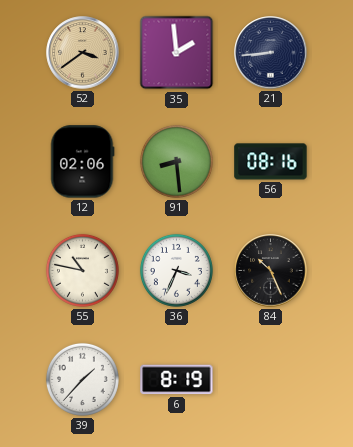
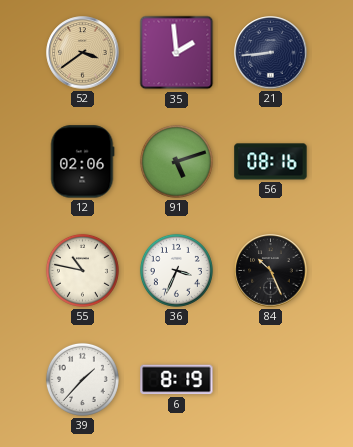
91: 8:29 -> 5:12 (176, 161)
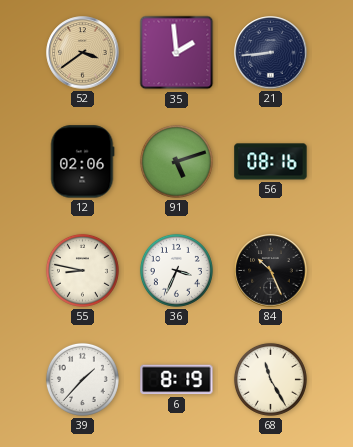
55: 10:47 -> 8:47 (82, 270)
68: none -> 11:25 (270, 379)
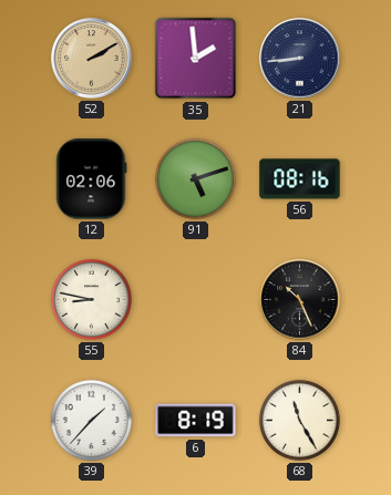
52: 3:39 -> 2:10 (92, 59)
36: 3:34 -> none (176, 270)
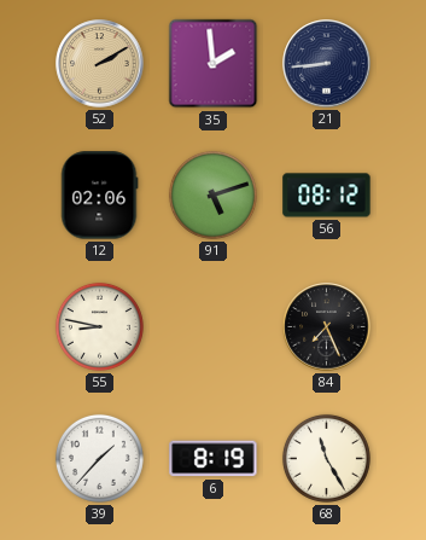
56: 08:16 -> 08:12 (327, 196)
84: 10:26 -> 7:26 (327, 327)
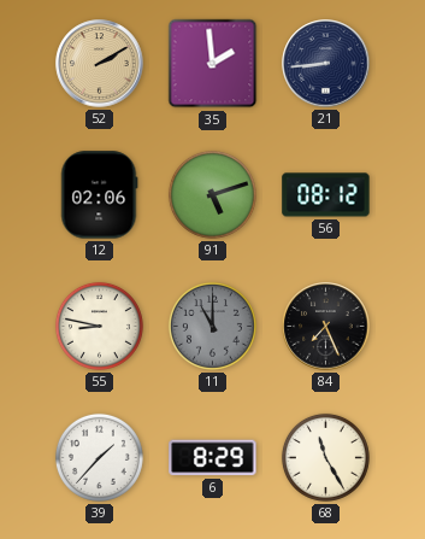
11: none -> 11:00 (212, 326)
6: 8:19 -> 8:29 (213, 458)
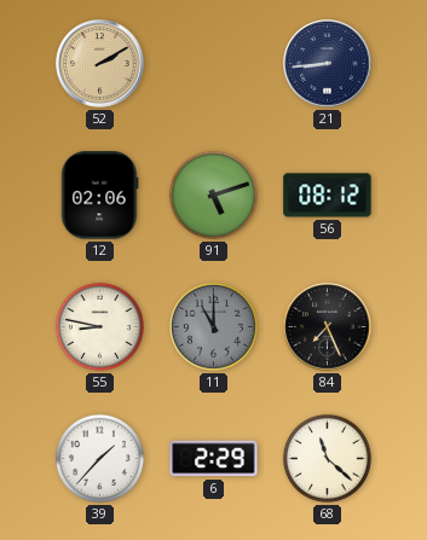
35: 1:59 -> none (213, 64)
6: 8:29 -> 2:29 (214, 459)
68: 11:25 -> 11:22 (327, 458)
